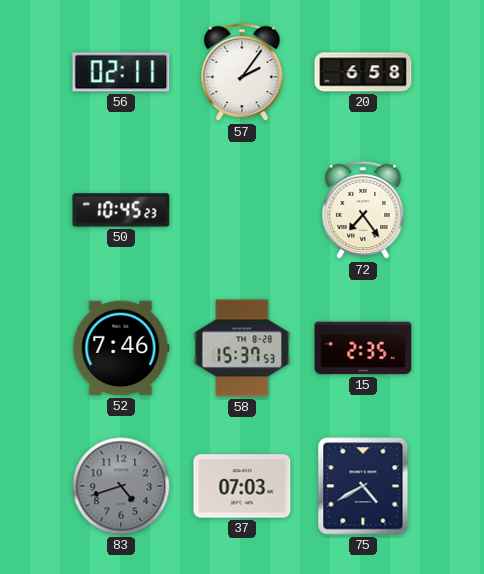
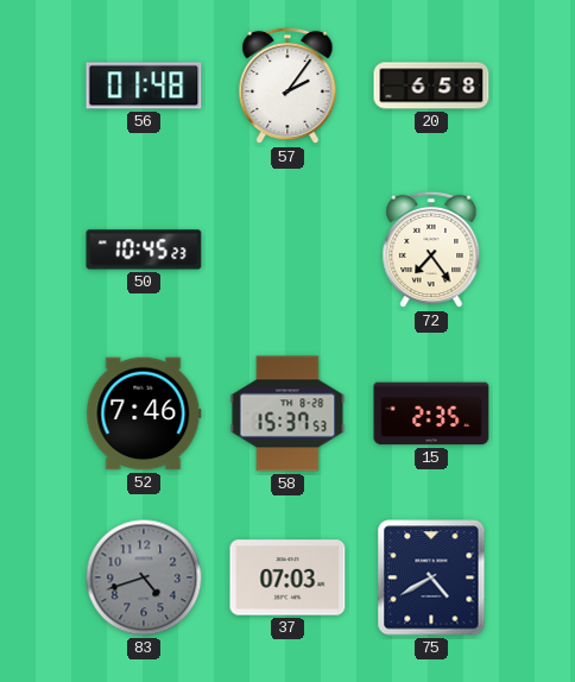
56: 02:11 -> 01:48 (144, 86)
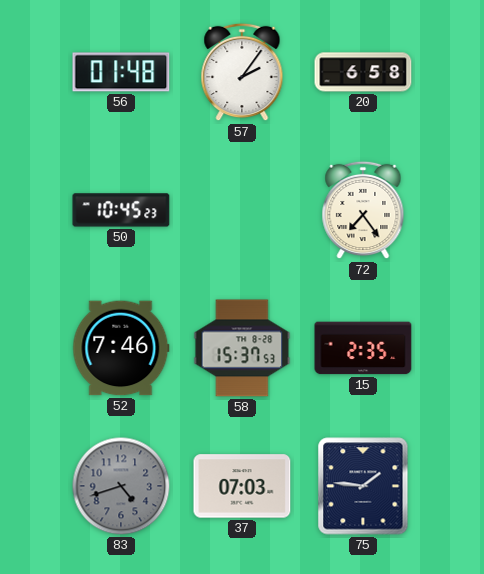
75: 4:40 -> 1:46 (363, 486)
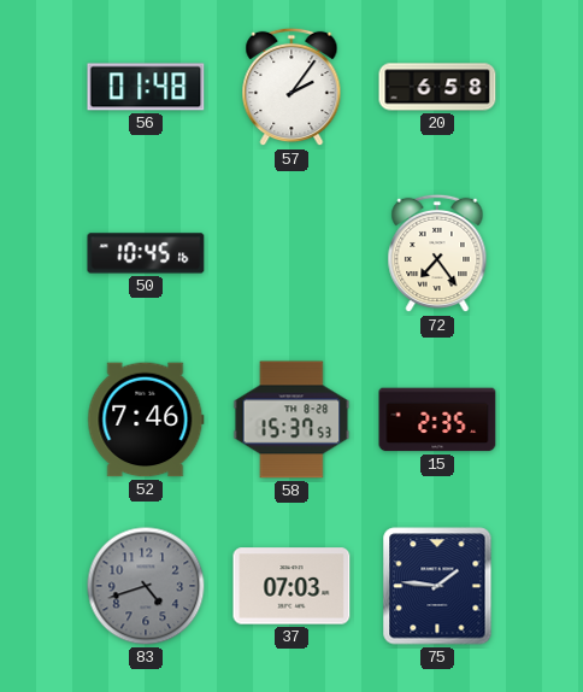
50: 10:45:23 -> 10:45:16 (146, 253)
